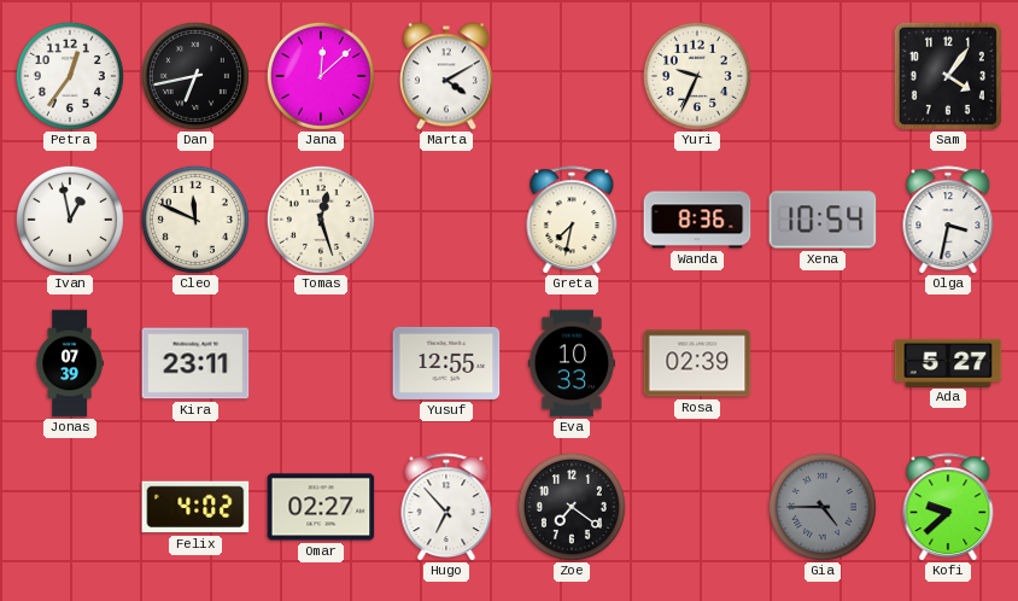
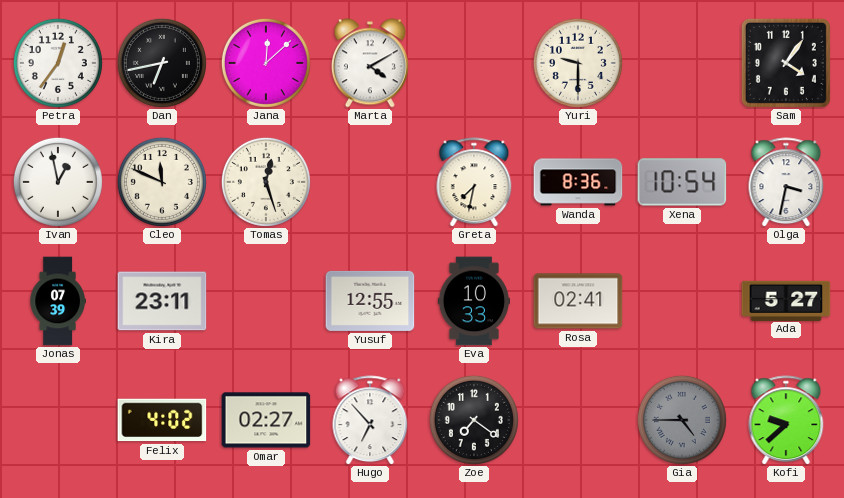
Yuri: 9:34 -> 9:30 (578, 63)
Rosa: 02:39 -> 02:41 (578, 301)
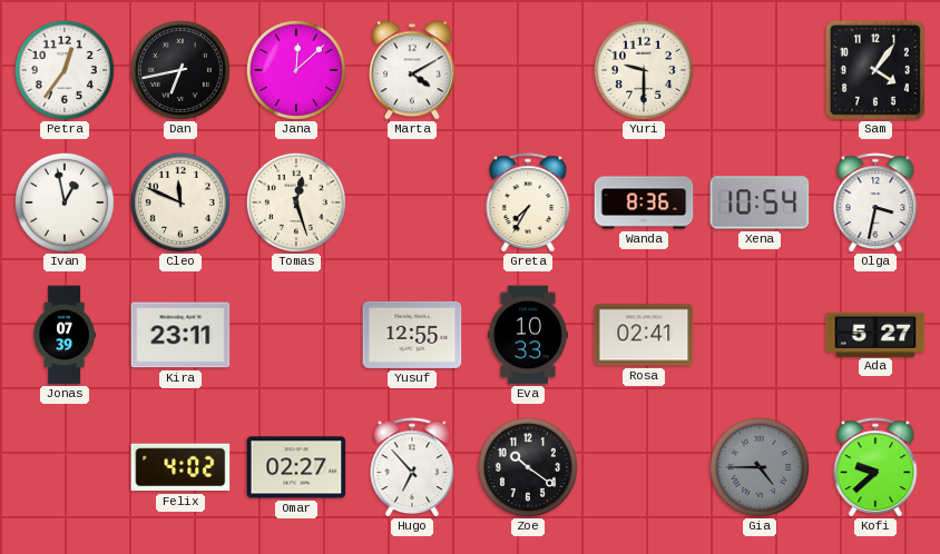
Greta: 7:32 -> 7:35 (528, 202)
Zoe: 7:21 -> 10:21 (528, 467)
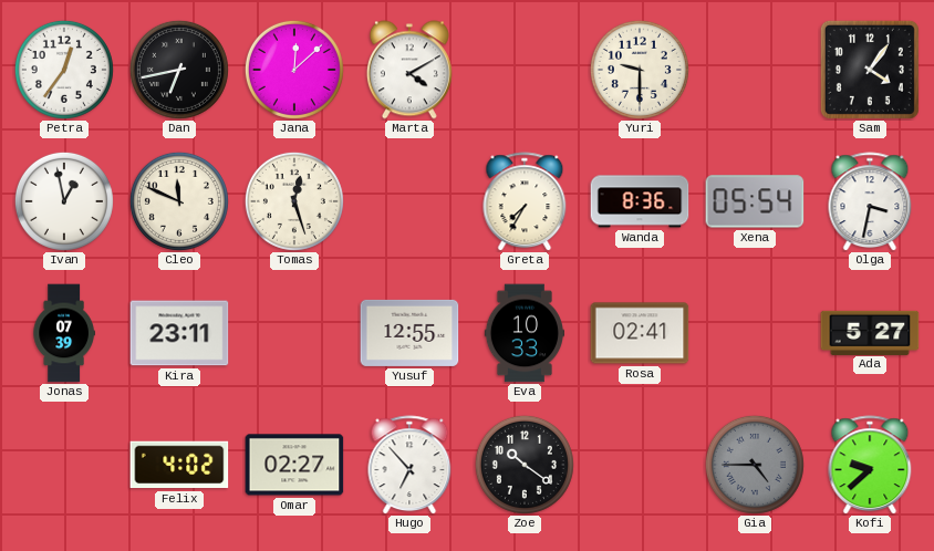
Xena: 10:54 -> 05:54 (755, 201)
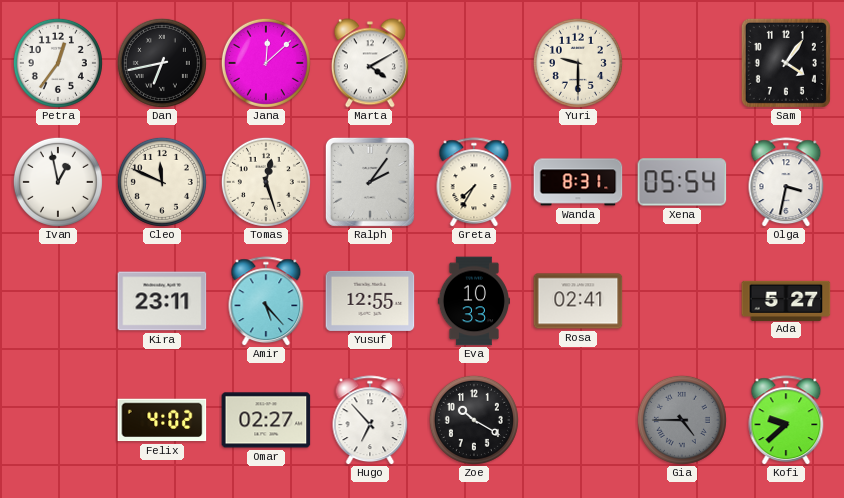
Ralph: none -> 2:06 (370, 182)
Wanda: 8:36 -> 8:31 (578, 182)
Jonas: 07:39 -> none (64, 333)
Amir: none -> 5:23 (266, 301)
Zoe: 10:21 -> 10:20 (474, 420)
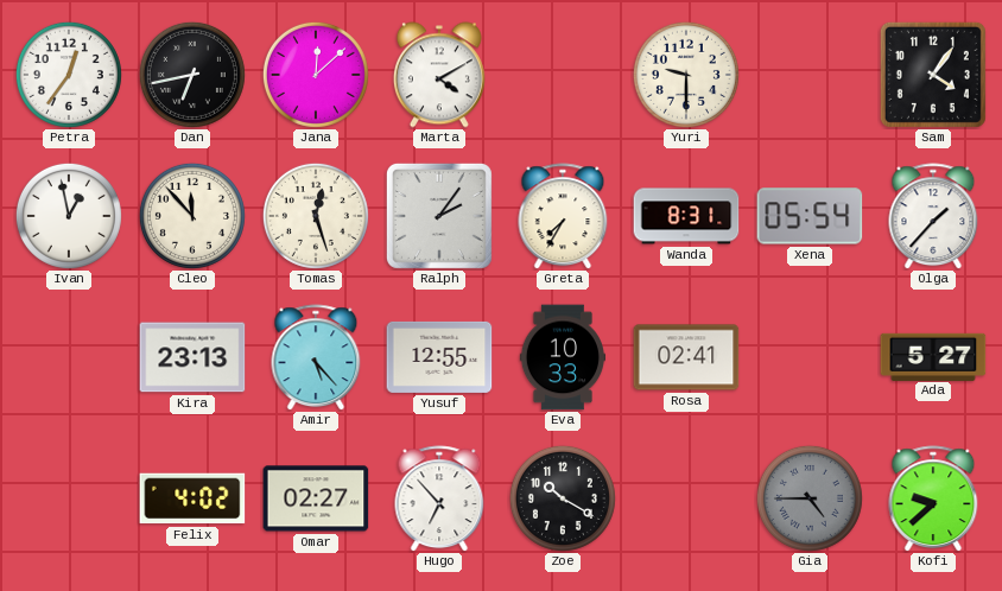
Cleo: 11:49 -> 11:53 (192, 216)
Olga: 3:32 -> 1:37 (933, 216)
Kira: 23:11 -> 23:13 (192, 357)
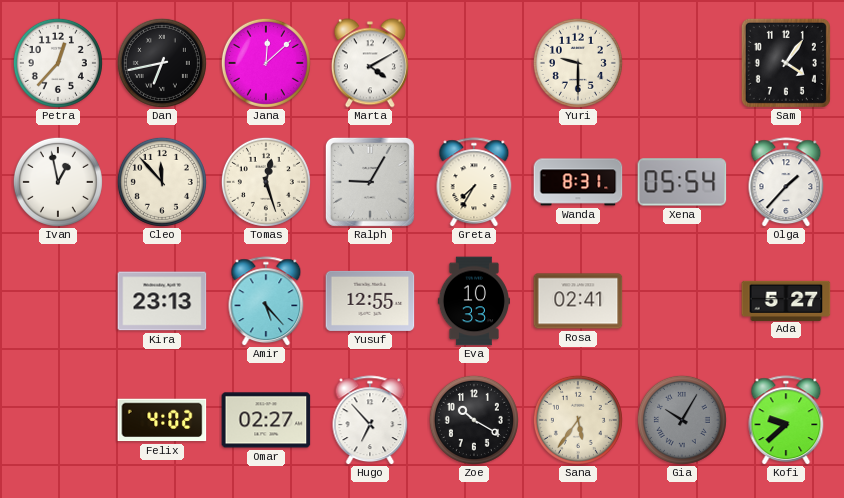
Petra: 12:36 -> 12:37 (58, 63)
Ralph: 2:06 -> 9:05 (370, 182)
Sana: none -> 5:36 (578, 420)
Gia: 4:45 -> 10:05 (682, 420)
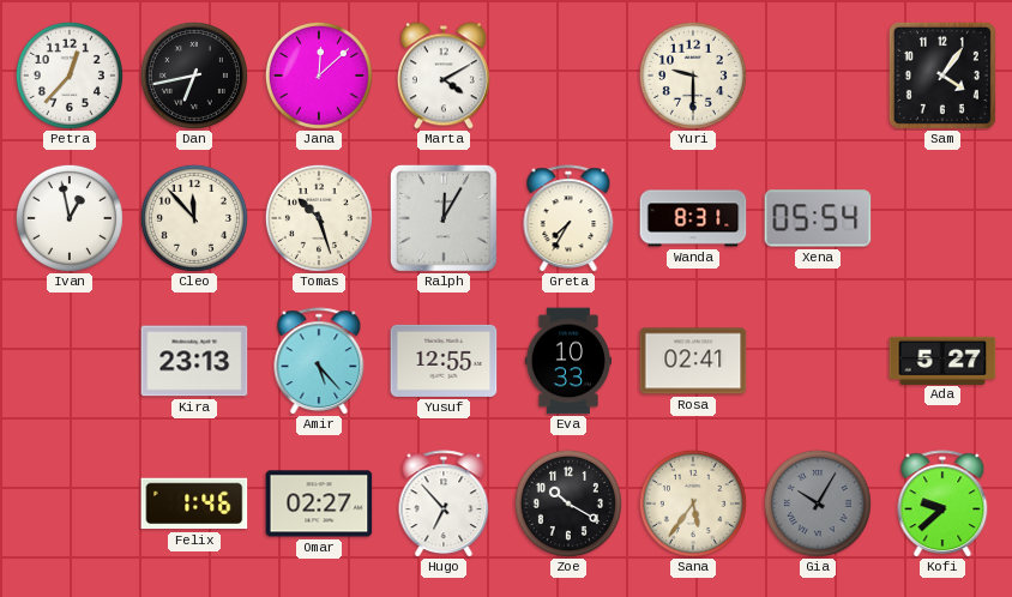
Tomas: 12:27 -> 10:27 (319, 218)
Ralph: 9:05 -> 12:05 (444, 218)
Olga: 1:37 -> none (786, 182)
Felix: 4:02 -> 1:46 (194, 503)
